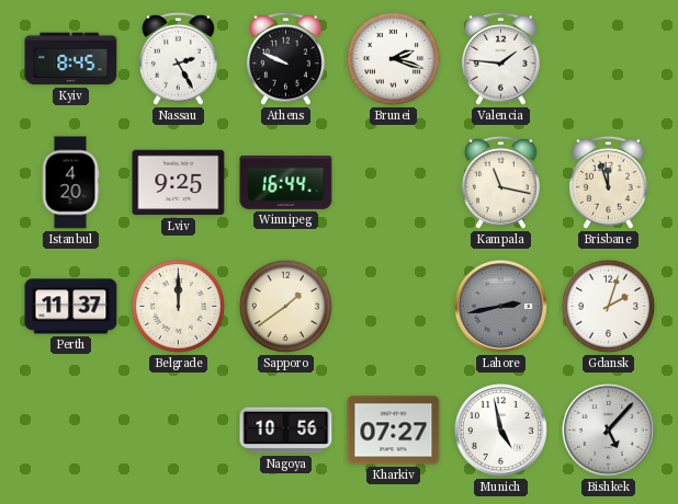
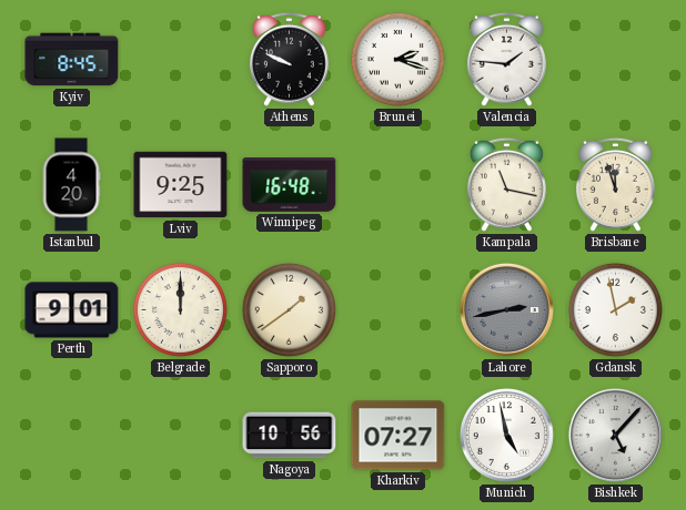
Nassau: 2:25 -> none (178, 58)
Winnipeg: 16:44 -> 16:48 (290, 185)
Perth: 11:37 -> 9:01 (72, 310)
Gdansk: 2:03 -> 1:58 (615, 309)
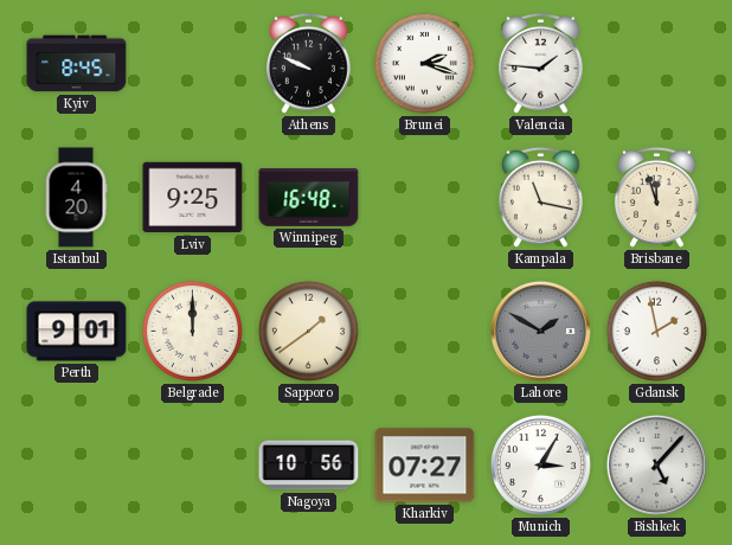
Lahore: 2:43 -> 1:50 (540, 331)
Munich: 4:58 -> 3:05 (540, 464)
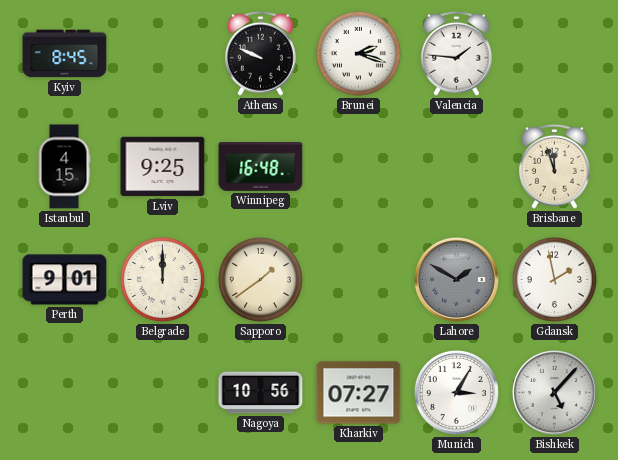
Istanbul: 4:20 -> 4:15 (64, 167)
Kampala: 11:17 -> none (540, 197)
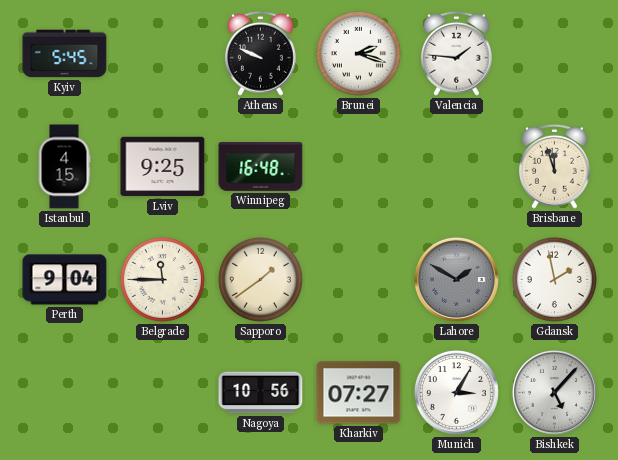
Kyiv: 8:45 -> 5:45 (65, 54)
Perth: 9:01 -> 9:04 (65, 280)
Belgrade: 12:00 -> 11:45 (162, 279)
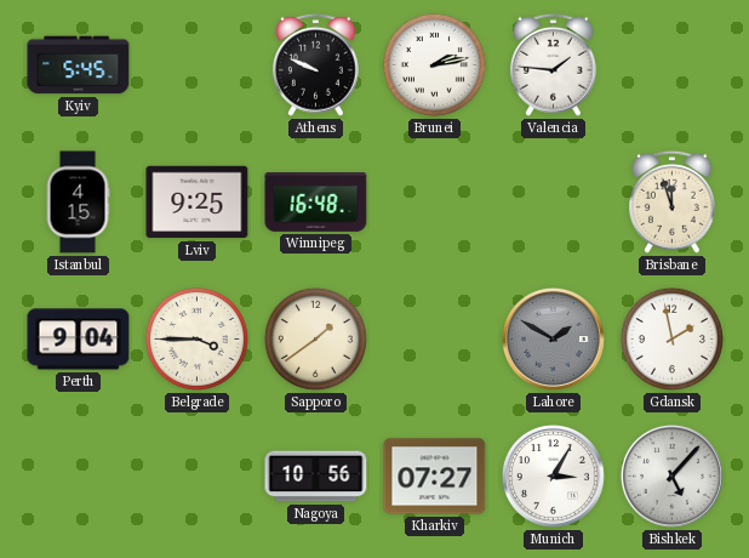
Brunei: 2:18 -> 2:13 (434, 64)
Belgrade: 11:45 -> 3:45 (196, 338)
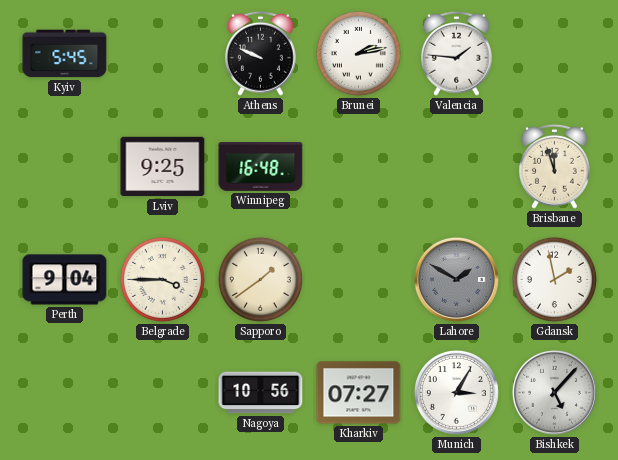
Istanbul: 4:15 -> none (78, 203)
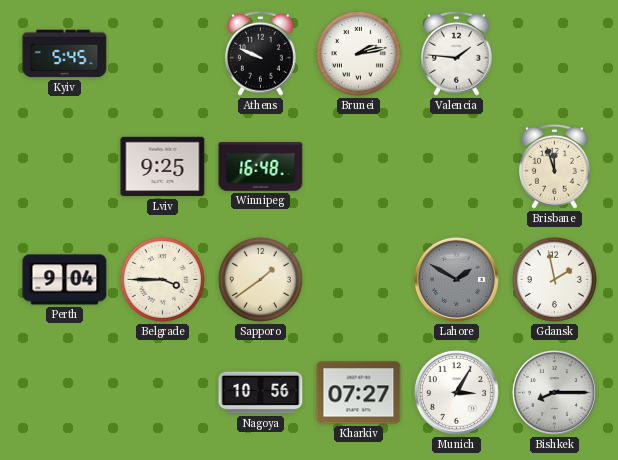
Bishkek: 5:07 -> 8:15 (554, 392)
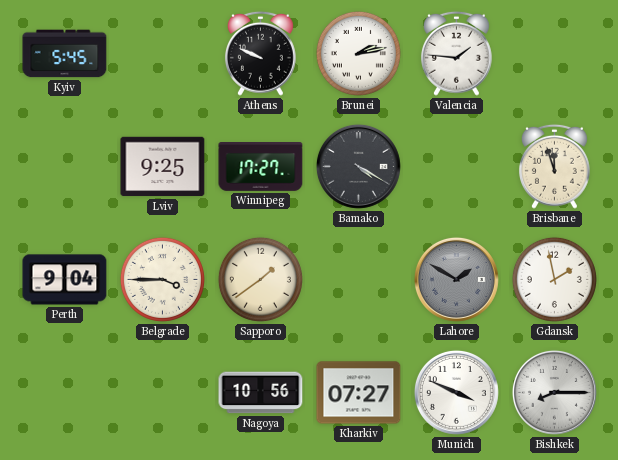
Winnipeg: 16:48 -> 17:27 (261, 167)
Bamako: none -> 4:20 (358, 166)
Munich: 3:05 -> 3:49 (456, 392)
